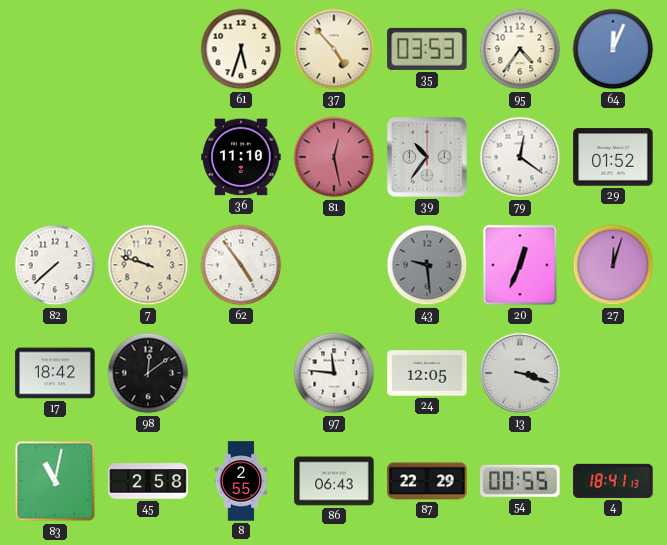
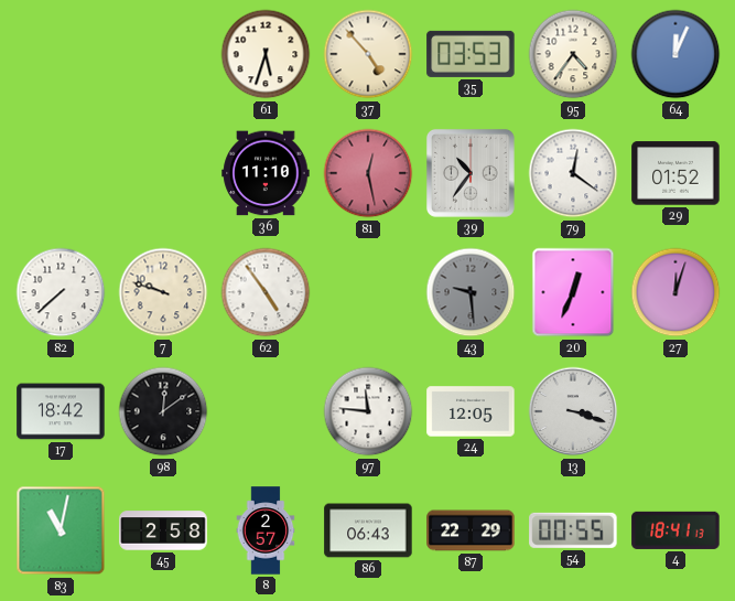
8: 2:55 -> 2:57 (266, 530)
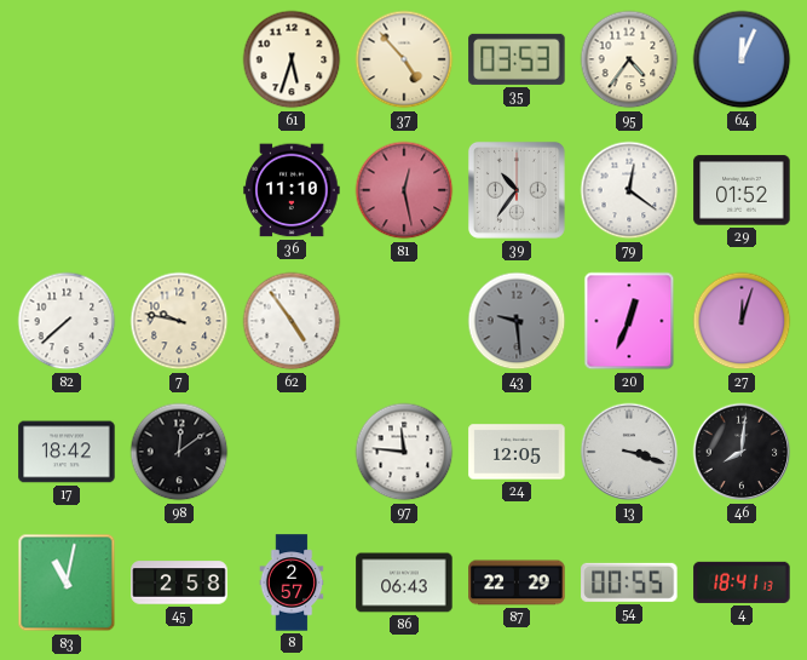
7: 9:48 -> 9:47 (179, 321)
46: none -> 8:01 (742, 452)
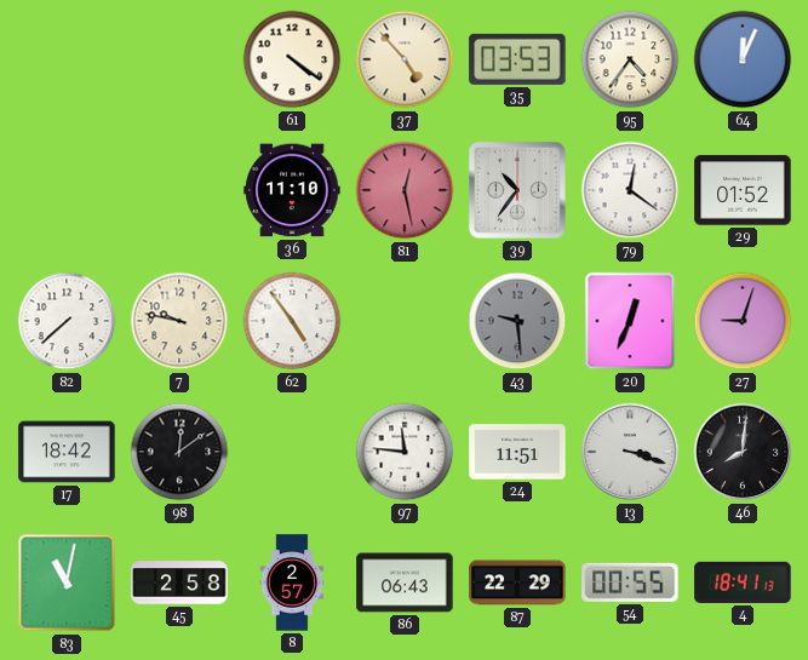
61: 5:33 -> 4:21 (292, 59)
27: 12:03 -> 9:03 (743, 321)
24: 12:05 -> 11:51 (517, 452)
